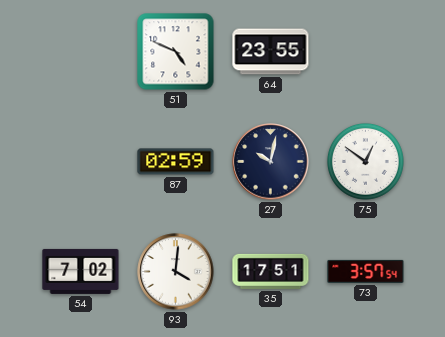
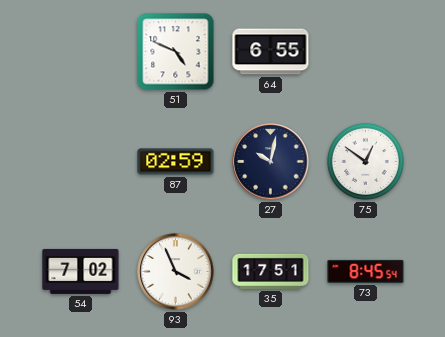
64: 23:55 -> 6:55 (271, 52)
93: 4:01 -> 3:56 (176, 272)
73: 3:57 -> 8:45 (366, 271)
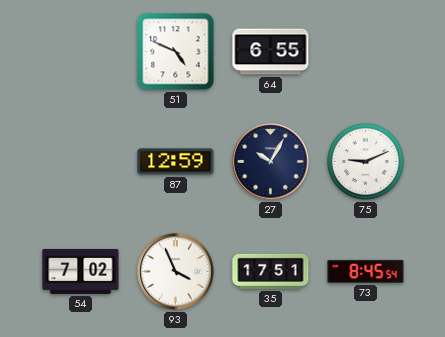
87: 02:59 -> 12:59 (176, 162)
27: 10:02 -> 10:05 (271, 162)
75: 12:51 -> 9:11 (365, 161)
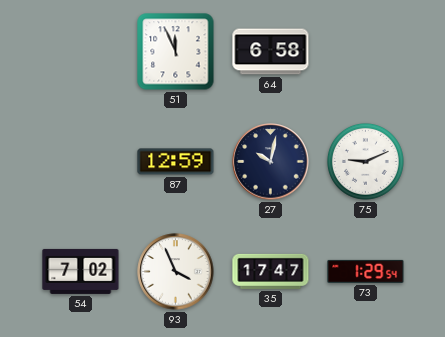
51: 4:49 -> 11:56 (176, 52)
64: 6:55 -> 6:58 (271, 52)
27: 10:05 -> 10:02 (271, 162)
35: 17:51 -> 17:47 (271, 271)
73: 8:45 -> 1:29 (366, 271)
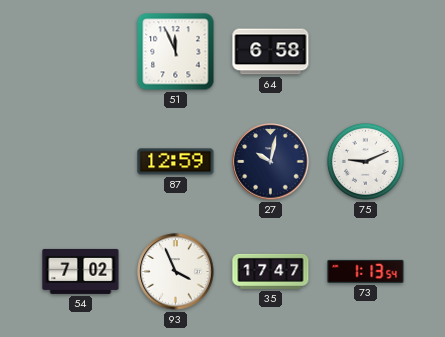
73: 1:29 -> 1:13 (366, 271)
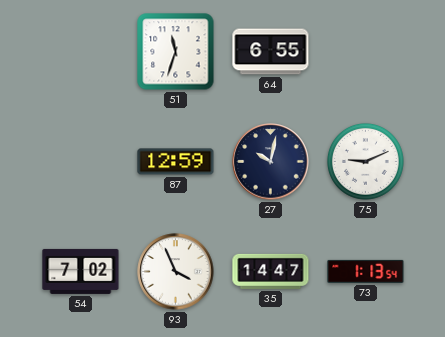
51: 11:56 -> 11:33 (176, 52)
64: 6:58 -> 6:55 (271, 52)
35: 17:47 -> 14:47 (271, 271)
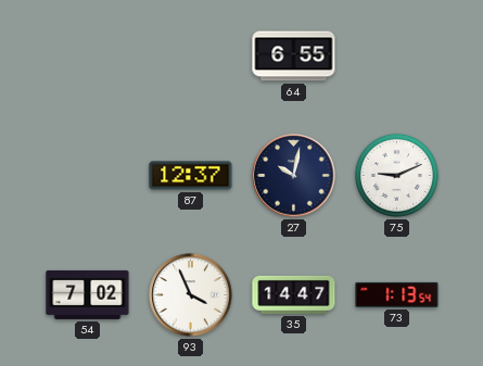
51: 11:33 -> none (176, 52)
87: 12:59 -> 12:37 (191, 176)
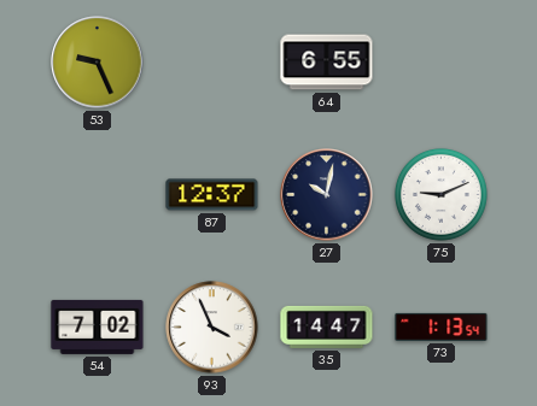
53: none -> 9:26 (98, 63)
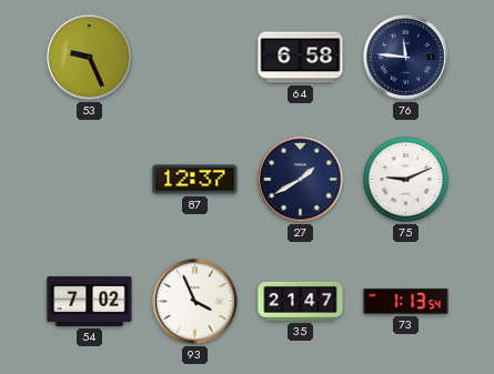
64: 6:55 -> 6:58 (301, 58)
76: none -> 11:46 (406, 58)
27: 10:02 -> 1:40 (301, 180)
35: 14:47 -> 21:47 (301, 301)
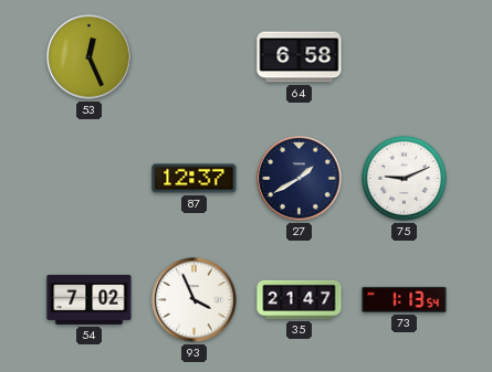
53: 9:26 -> 12:26 (90, 57)
76: 11:46 -> none (406, 58)
